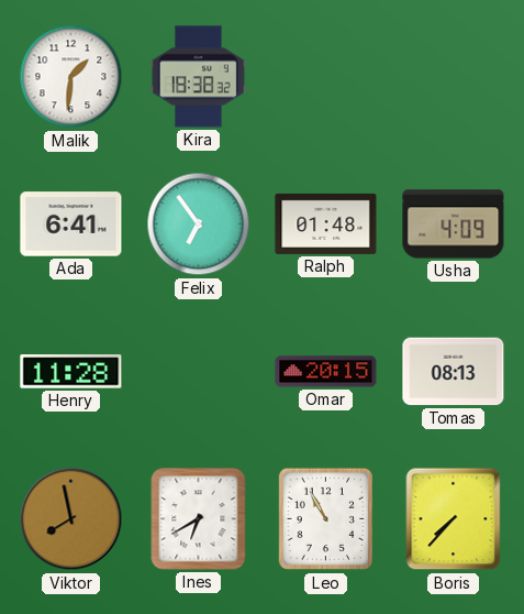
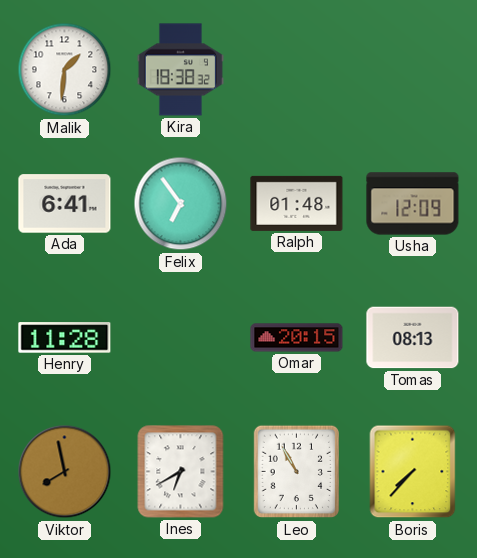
Usha: 4:09 -> 12:09 (413, 204)
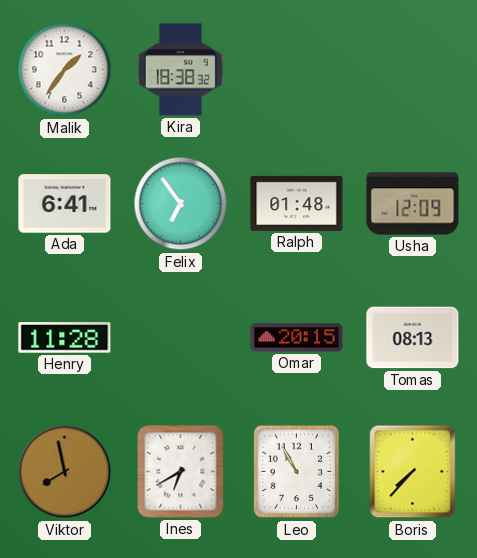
Malik: 1:31 -> 1:36 (65, 70)
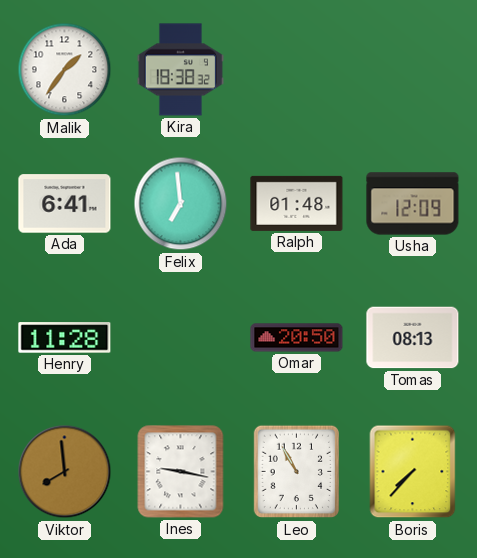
Felix: 6:54 -> 6:59 (181, 204)
Omar: 20:15 -> 20:50 (297, 338)
Viktor: 7:58 -> 7:59 (65, 472)
Ines: 6:40 -> 9:17 (181, 472)
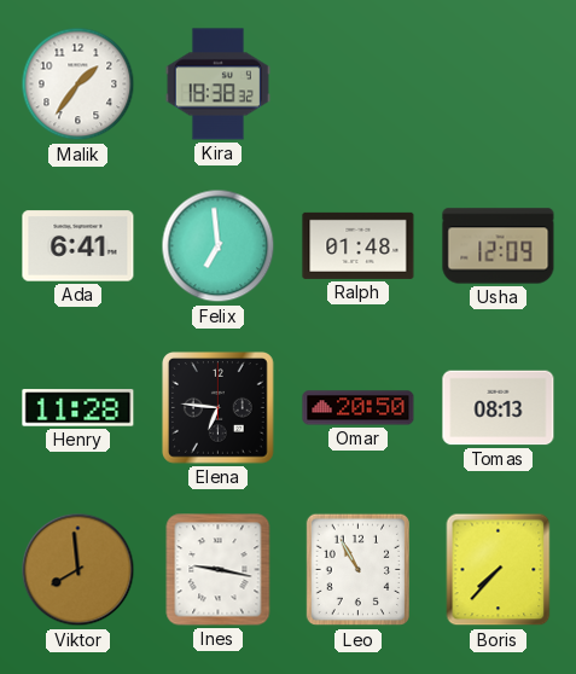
Elena: none -> 6:46 (219, 408)
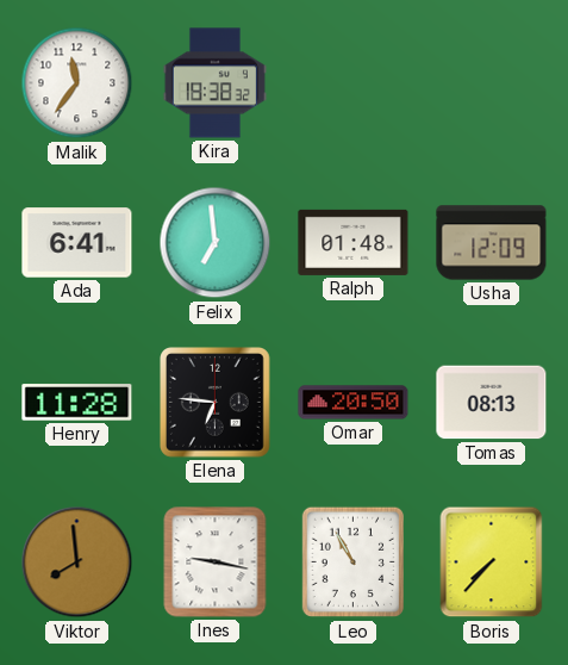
Malik: 1:36 -> 11:36 (77, 83)
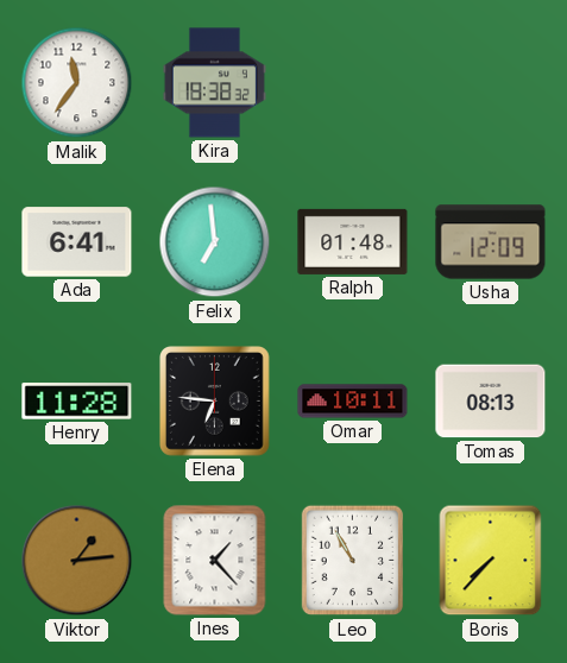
Omar: 20:50 -> 10:11 (353, 402)
Viktor: 7:59 -> 1:14 (77, 561)
Ines: 9:17 -> 1:23 (215, 561)
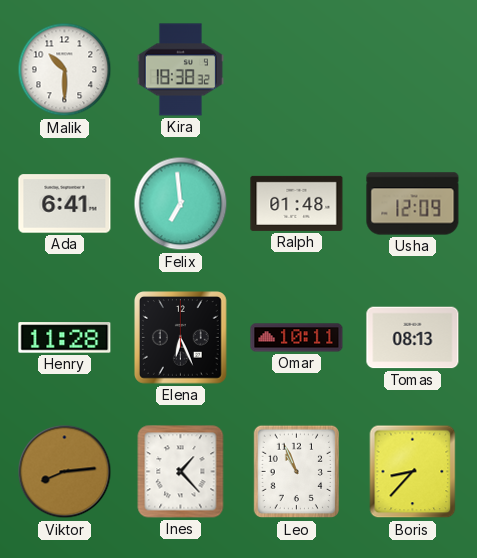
Malik: 11:36 -> 10:30 (65, 70)
Elena: 6:46 -> 6:26 (181, 338)
Viktor: 1:14 -> 8:14 (65, 472)
Leo: 10:55 -> 10:56 (296, 472)
Boris: 7:37 -> 8:37 (413, 472)
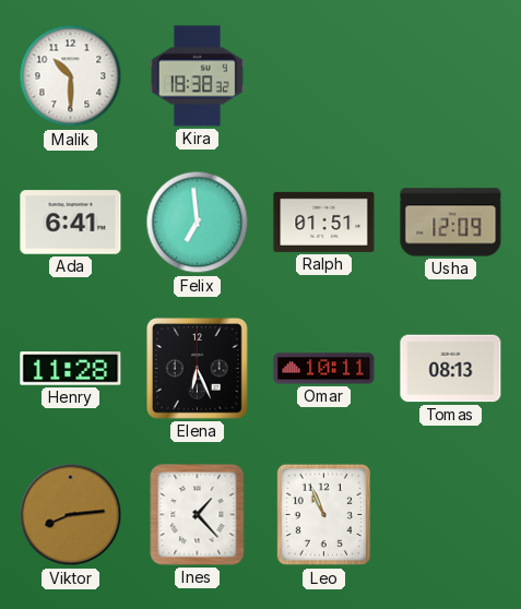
Ralph: 01:48 -> 01:51 (324, 222)
Boris: 8:37 -> none (413, 472)
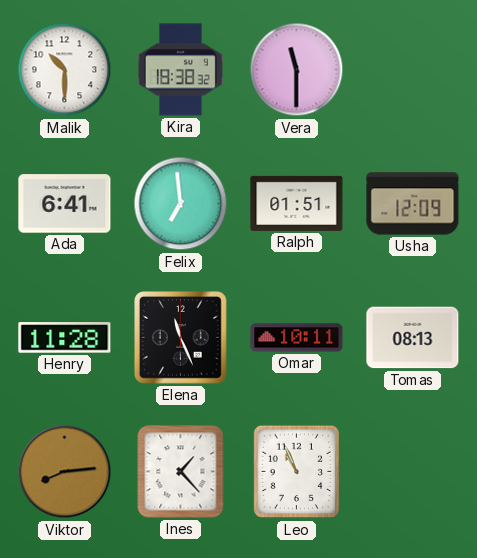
Vera: none -> 11:30 (297, 70)
Elena: 6:26 -> 11:26 (181, 338)
